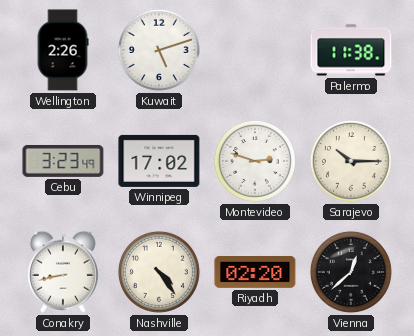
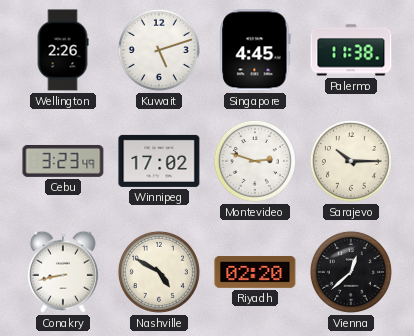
Singapore: none -> 4:45 (255, 50)
Nashville: 4:24 -> 4:50 (159, 272)
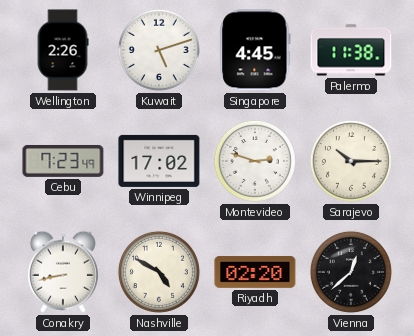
Cebu: 3:23 -> 7:23 (63, 161)
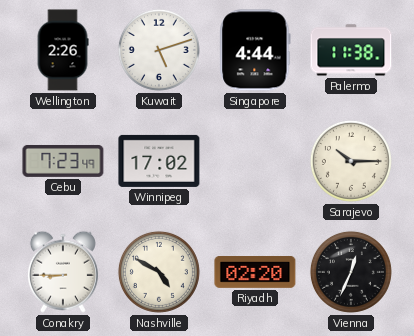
Singapore: 4:45 -> 4:44 (255, 50)
Montevideo: 2:48 -> none (255, 161)
Conakry: 8:43 -> 8:45 (63, 272)
Vienna: 12:38 -> 12:34 (351, 272)
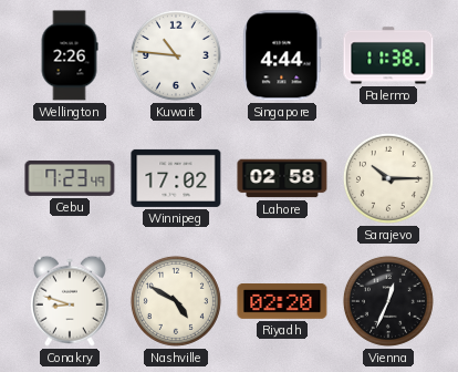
Kuwait: 5:12 -> 10:46 (176, 55)
Lahore: none -> 02:58 (282, 178)
Conakry: 8:45 -> 8:48 (70, 301)
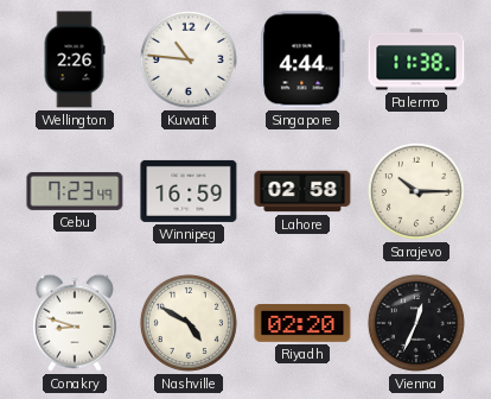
Winnipeg: 17:02 -> 16:59 (189, 191)
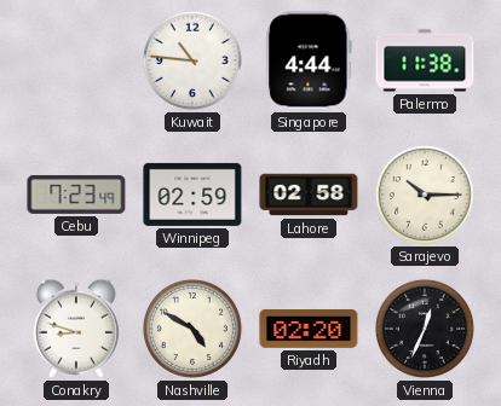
Wellington: 2:26 -> none (75, 59)
Winnipeg: 16:59 -> 02:59 (192, 195)
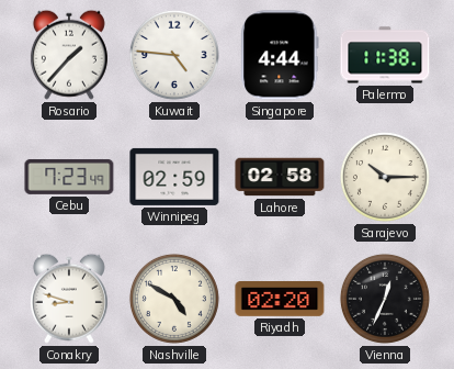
Rosario: none -> 1:37 (69, 55)
Kuwait: 10:46 -> 4:46 (174, 55)
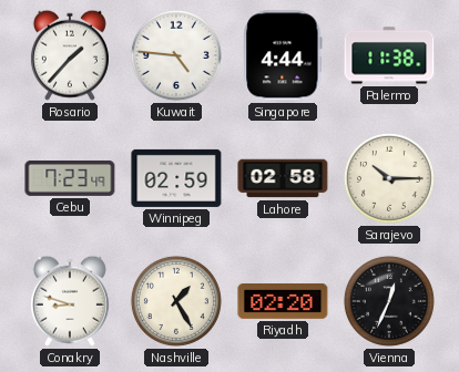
Nashville: 4:50 -> 1:25 (176, 301)
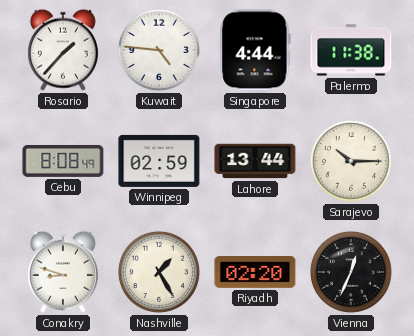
Cebu: 7:23 -> 8:08 (63, 161)
Lahore: 02:58 -> 13:44 (255, 161)
